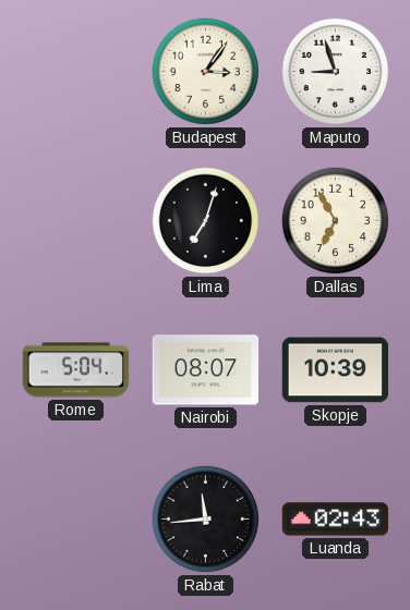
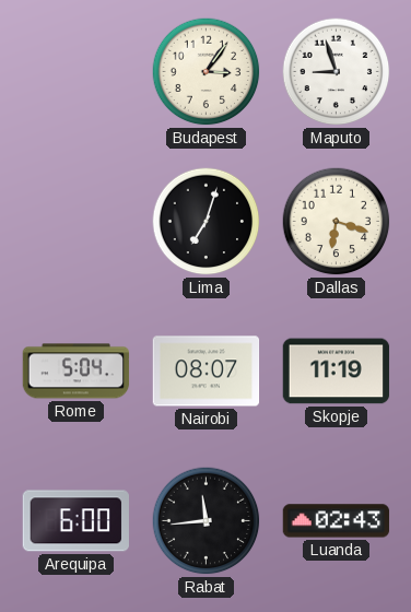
Dallas: 6:55 -> 6:18 (337, 222)
Skopje: 10:39 -> 11:19 (337, 372)
Arequipa: none -> 6:00 (75, 521)
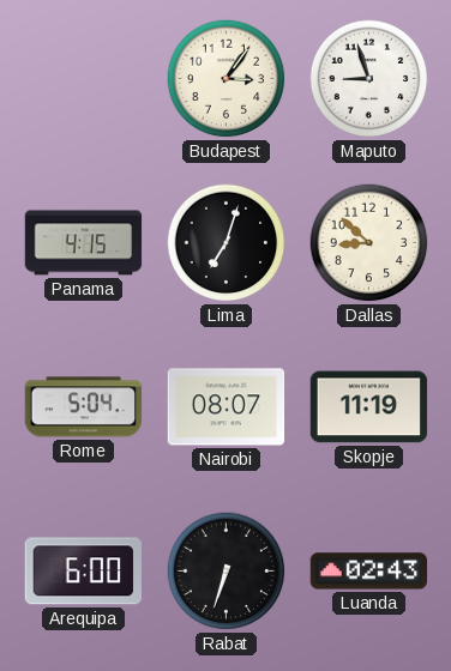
Panama: none -> 4:15 (84, 243)
Dallas: 6:18 -> 8:52 (369, 243)
Rabat: 11:44 -> 6:33 (227, 572)
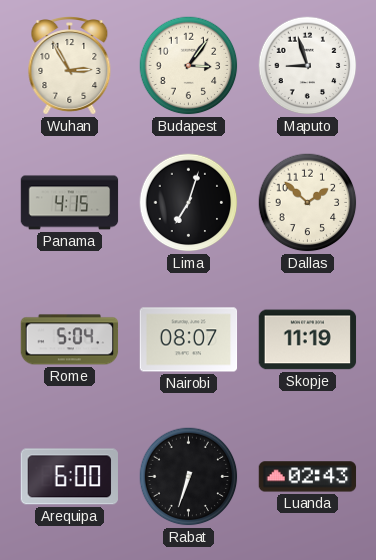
Wuhan: none -> 2:55 (70, 66)
Dallas: 8:52 -> 1:52 (308, 203)
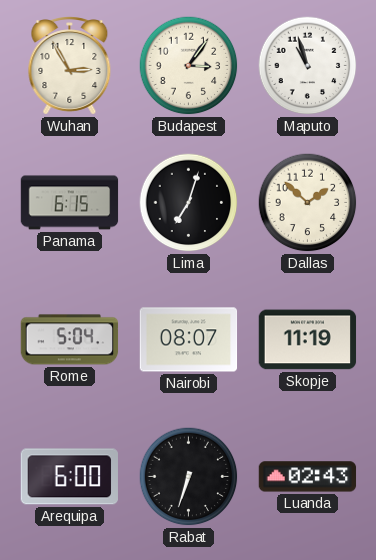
Maputo: 8:57 -> 10:57 (308, 66)
Panama: 4:15 -> 6:15 (70, 203)
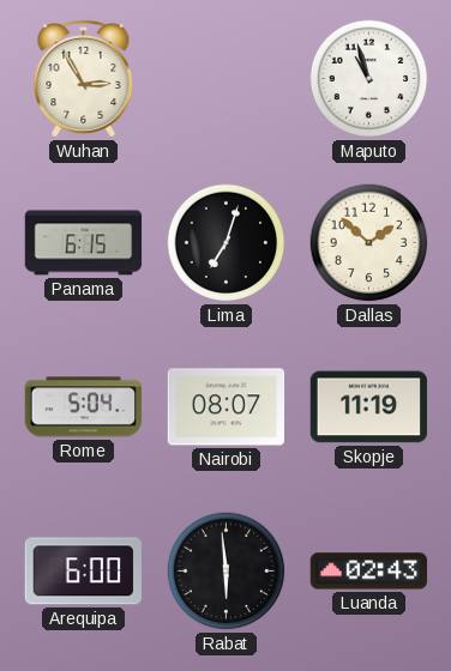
Budapest: 3:06 -> none (189, 66)
Rabat: 6:33 -> 5:59 (227, 572)
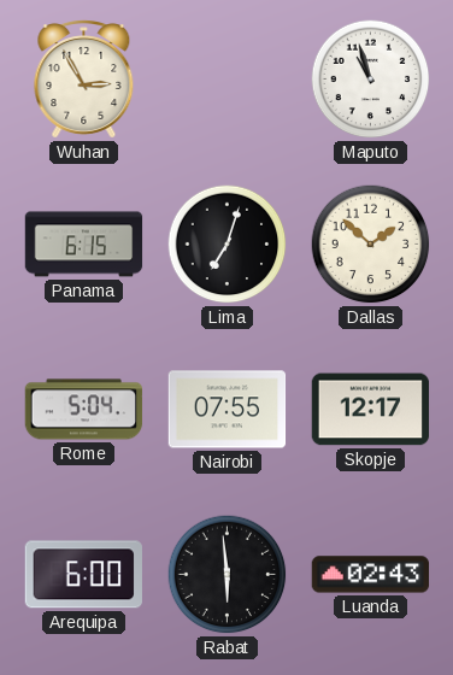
Nairobi: 08:07 -> 07:55 (228, 410)
Skopje: 11:19 -> 12:17 (371, 410)
